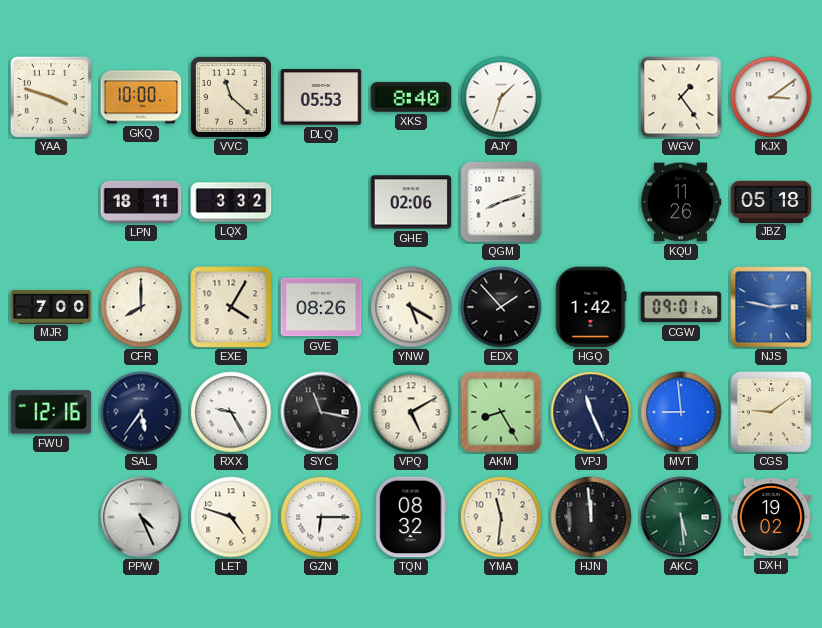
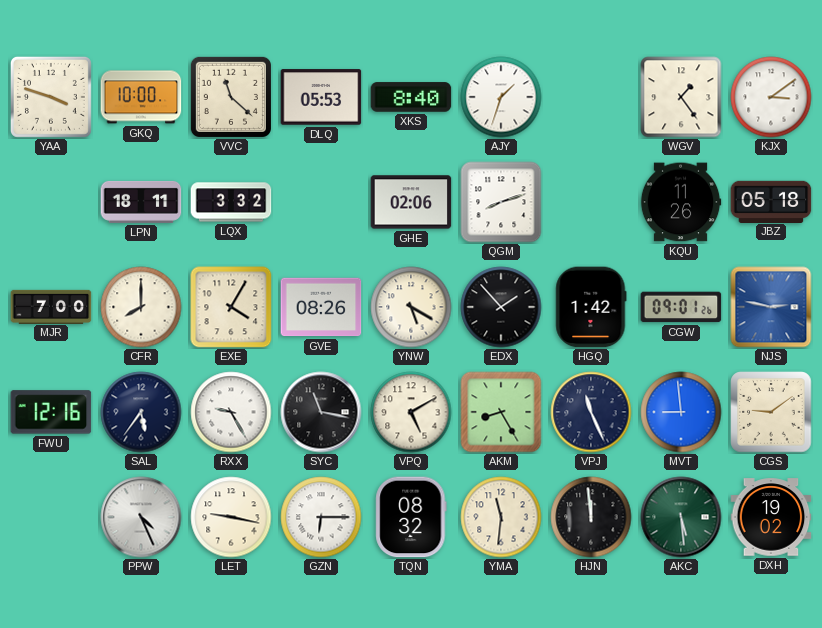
LET: 4:48 -> 9:17 (231, 517)
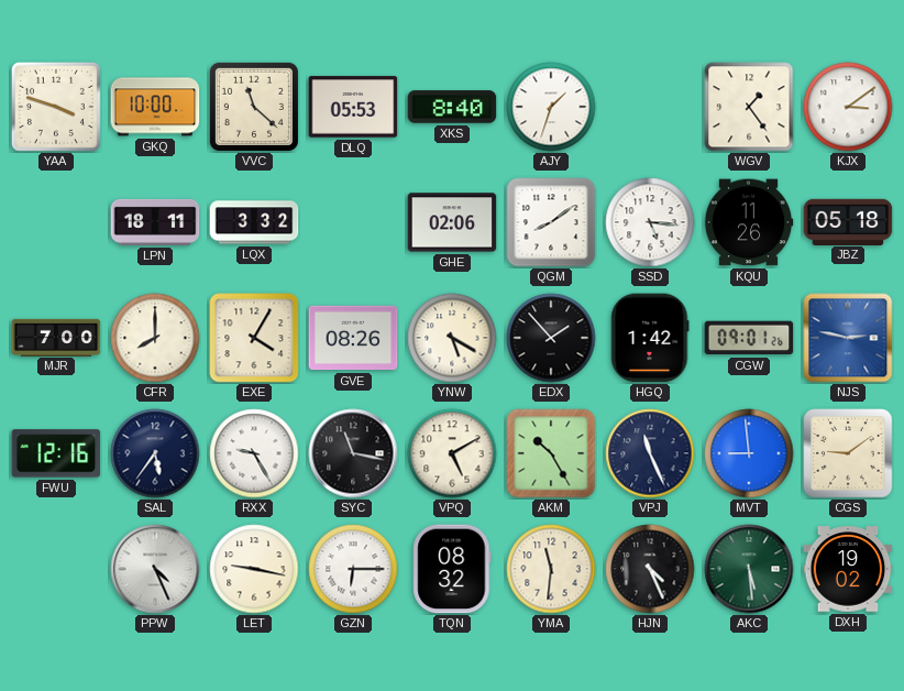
QGM: 8:12 -> 8:09 (551, 222)
SSD: none -> 5:16 (650, 222)
AKM: 8:25 -> 10:25 (551, 453)
HJN: 11:59 -> 4:26 (650, 569)
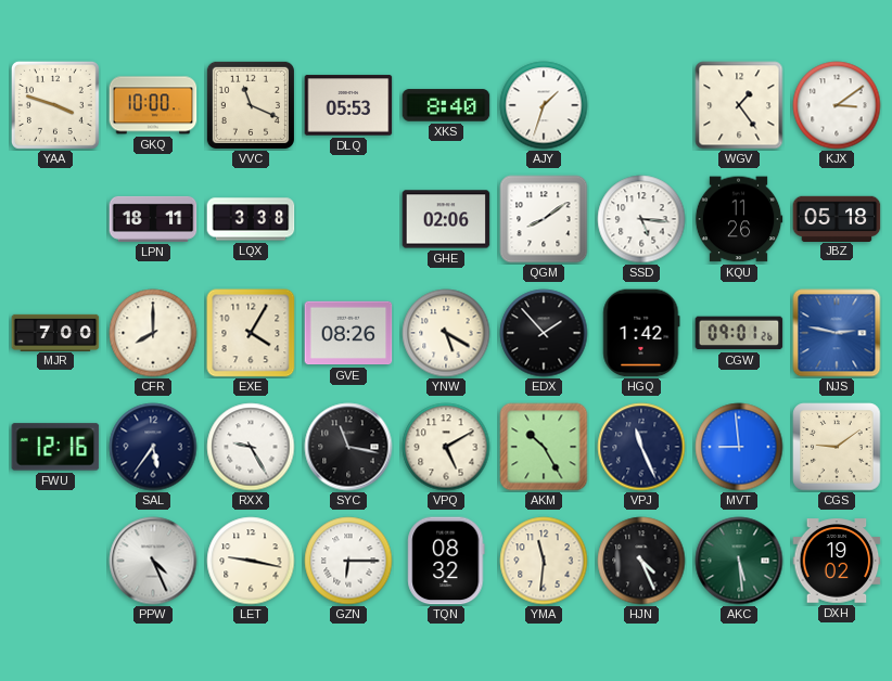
VVC: 11:22 -> 11:19 (251, 105)
LQX: 3:32 -> 3:38 (251, 219)
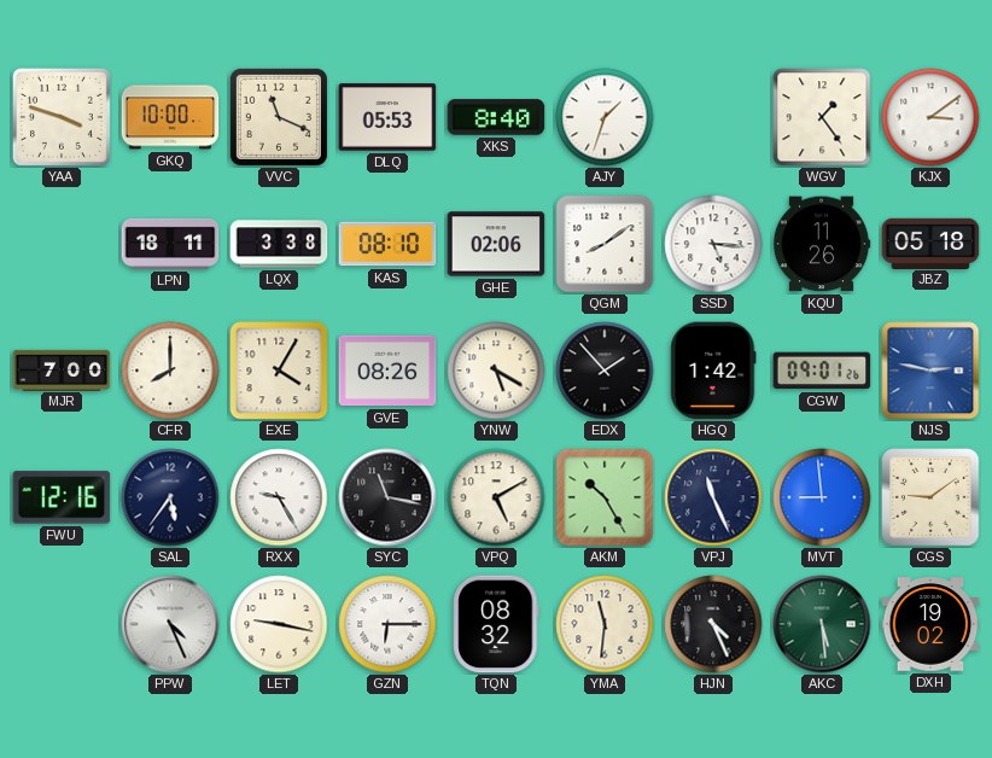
KAS: none -> 08:10 (387, 244)
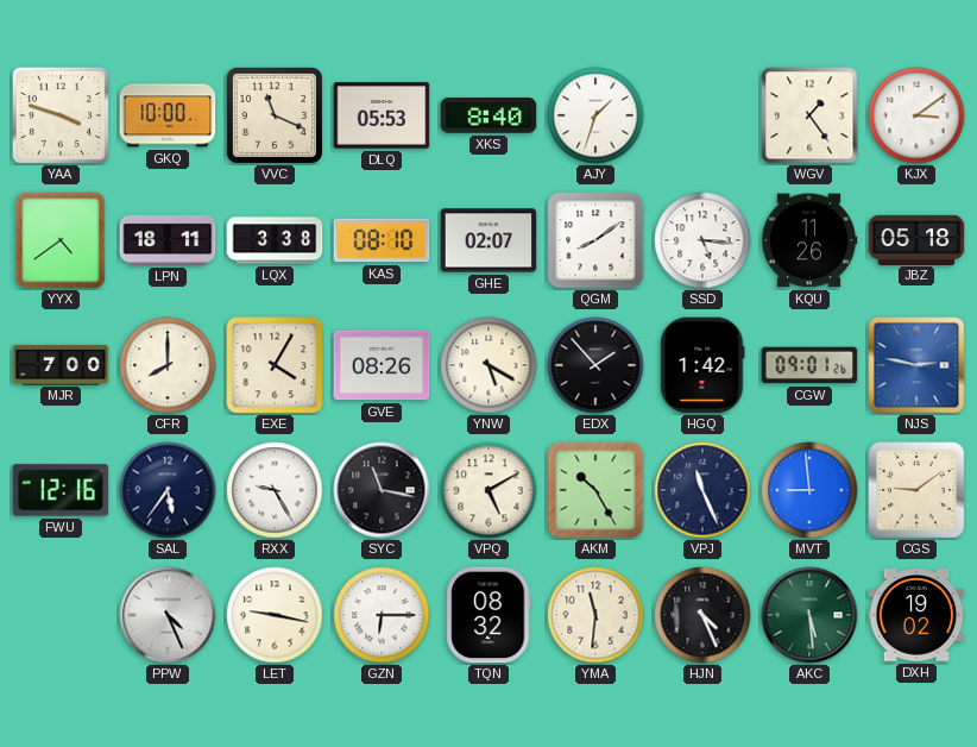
YYX: none -> 4:39 (61, 240)
GHE: 02:06 -> 02:07 (488, 240)
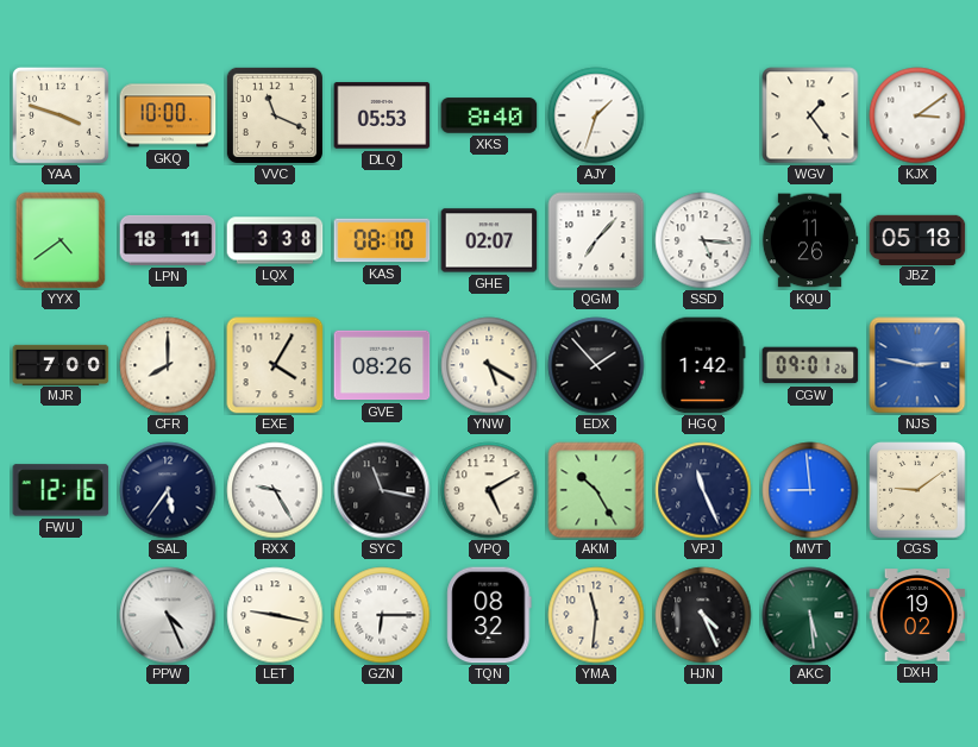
QGM: 8:09 -> 7:07 (596, 240)
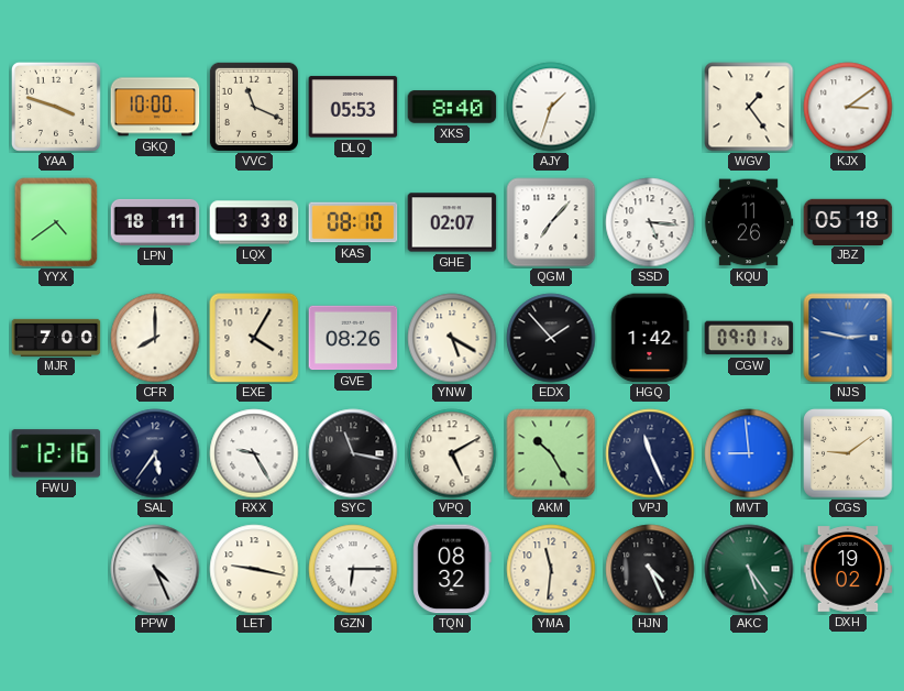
AKC: 5:29 -> 5:24 (749, 569)
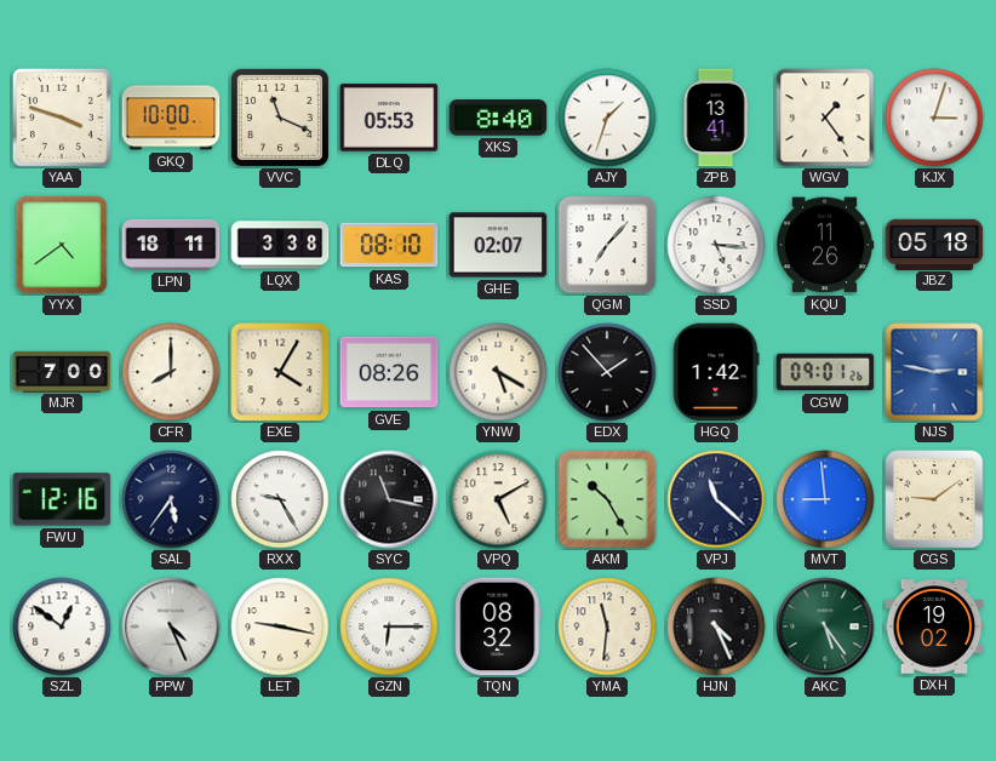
ZPB: none -> 13:41 (716, 118)
KJX: 3:09 -> 3:03 (934, 118)
VPJ: 11:26 -> 11:22 (716, 499)
SZL: none -> 12:51 (62, 626)
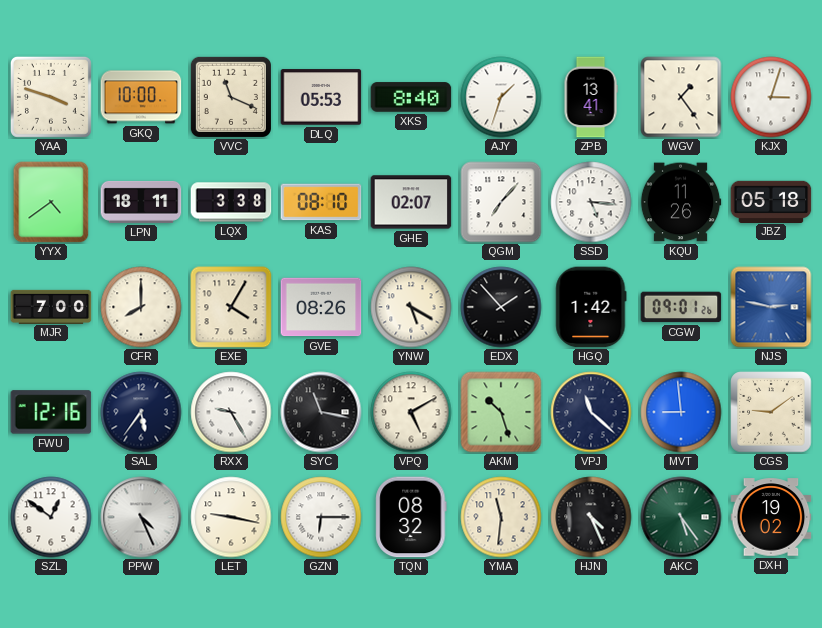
AKM: 10:25 -> 10:27 (501, 412)
